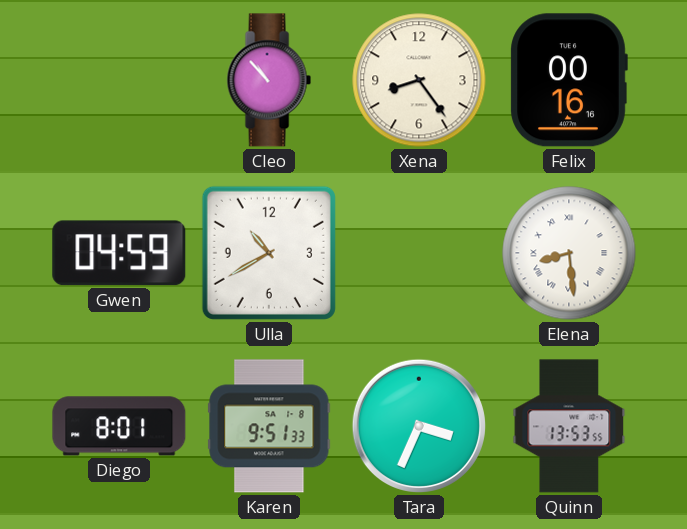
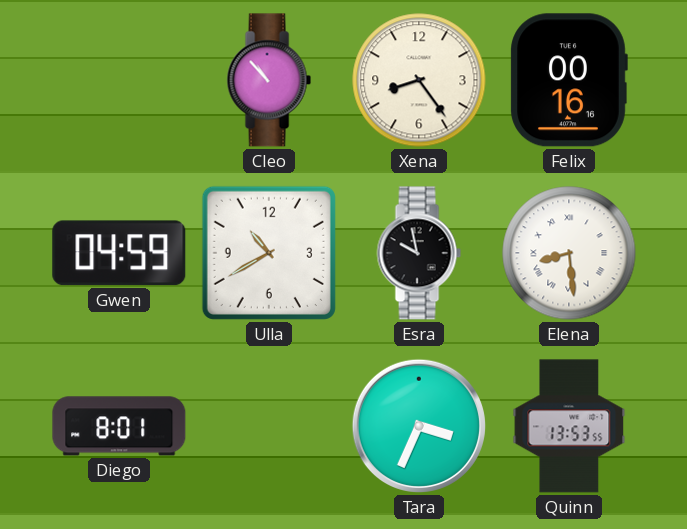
Esra: none -> 9:58 (419, 253)
Karen: 9:51 -> none (269, 426)
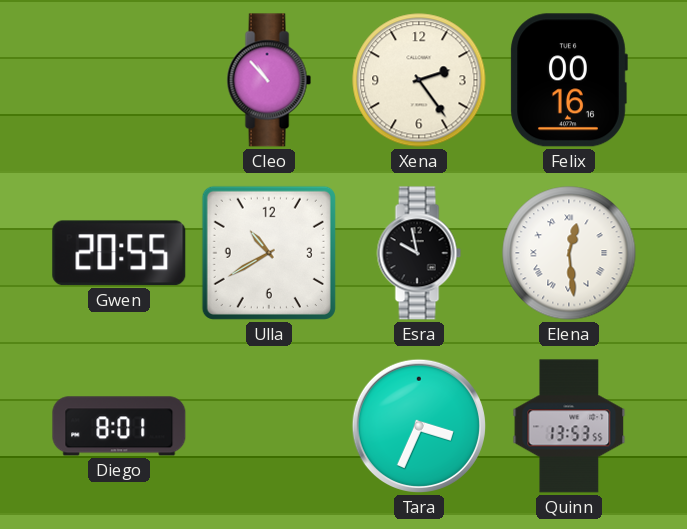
Xena: 8:24 -> 2:24 (419, 80)
Gwen: 04:59 -> 20:55 (119, 253)
Elena: 8:29 -> 12:29 (569, 253)
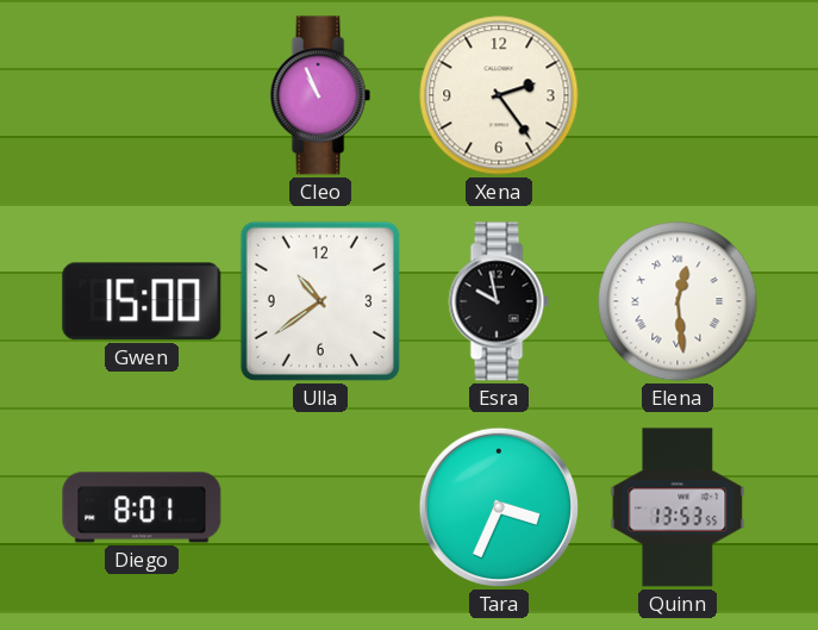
Cleo: 10:53 -> 10:56 (320, 95)
Felix: 00:16 -> none (569, 80)
Gwen: 20:55 -> 15:00 (142, 301)
Ulla: 10:40 -> 10:39 (320, 301)
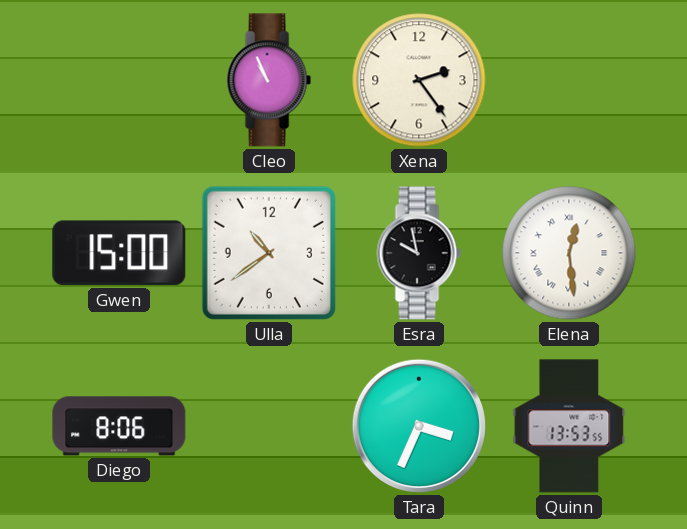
Diego: 8:01 -> 8:06 (119, 426)
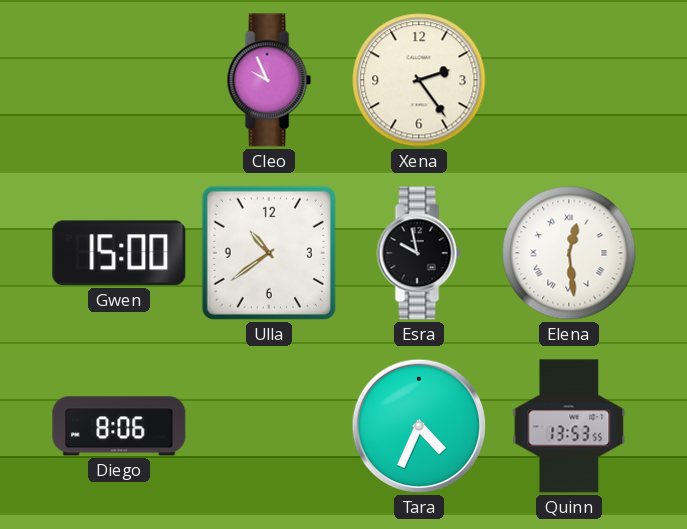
Cleo: 10:56 -> 9:56 (269, 80)
Tara: 3:34 -> 4:34 (419, 426)
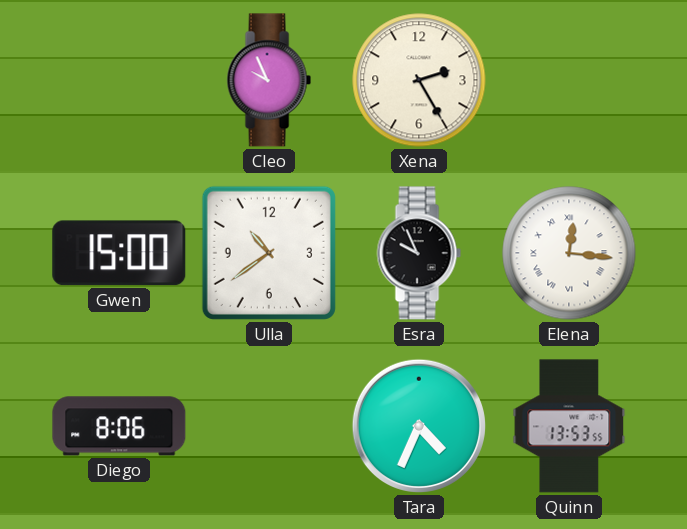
Xena: 2:24 -> 2:25 (419, 80)
Esra: 9:58 -> 9:56 (419, 253)
Elena: 12:29 -> 12:16 (569, 253)
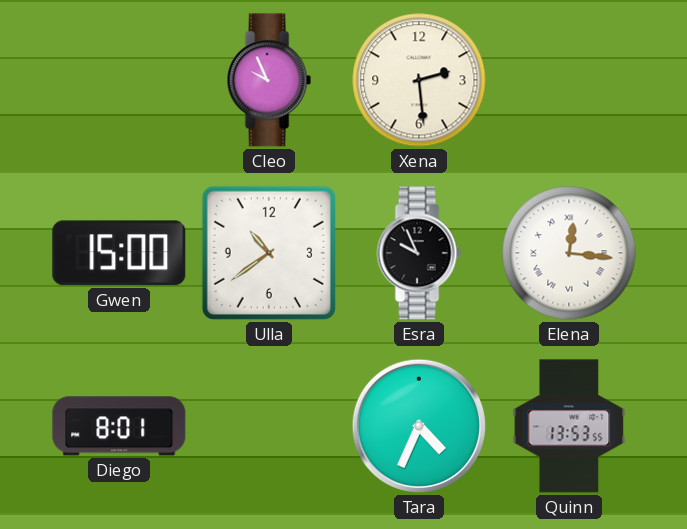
Xena: 2:25 -> 2:29 (419, 80)
Diego: 8:06 -> 8:01 (119, 426)
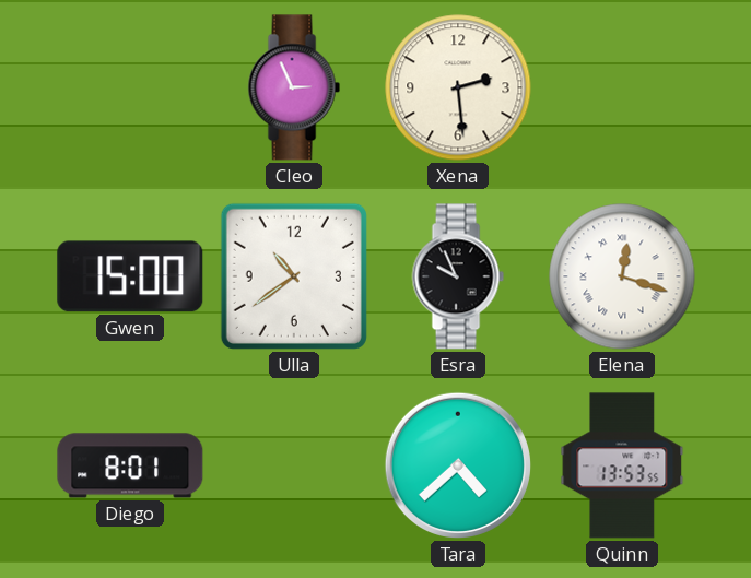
Cleo: 9:56 -> 2:56 (294, 87)
Elena: 12:16 -> 12:18 (622, 276)
Tara: 4:34 -> 4:38 (458, 465)
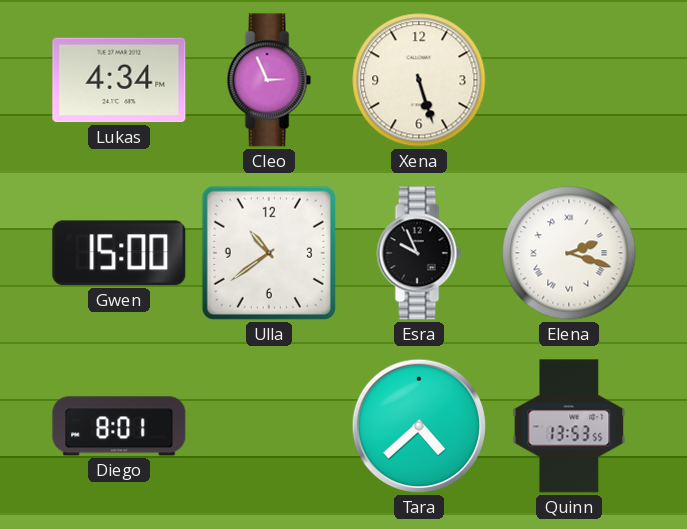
Lukas: none -> 4:34 (119, 80)
Xena: 2:29 -> 5:27 (419, 80)
Elena: 12:18 -> 2:18 (569, 253)
